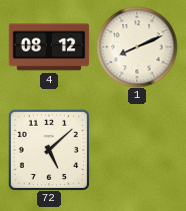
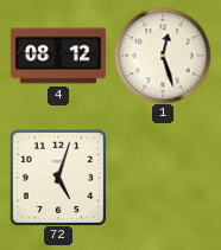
1: 8:11 -> 12:27 (163, 56)
72: 5:08 -> 5:03 (58, 178)
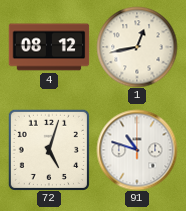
1: 12:27 -> 12:43 (137, 47)
91: none -> 10:48 (137, 150)
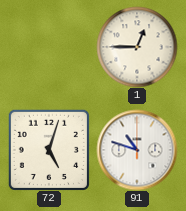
4: 08:12 -> none (49, 47)
1: 12:43 -> 12:45 (137, 47)
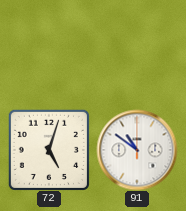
1: 12:45 -> none (137, 47)
91: 10:48 -> 10:51 (137, 150)
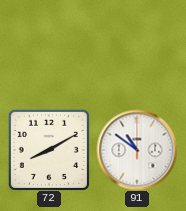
72: 5:03 -> 8:10 (49, 150)
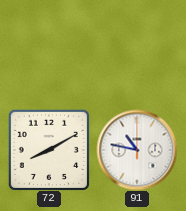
91: 10:51 -> 10:47 (137, 150)
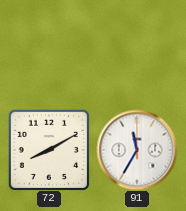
91: 10:47 -> 11:35 (137, 150)
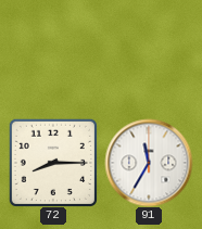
72: 8:10 -> 8:15 (53, 163)
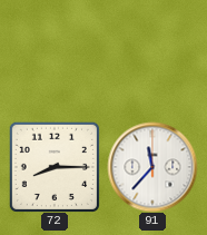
91: 11:35 -> 11:37 (152, 167)
